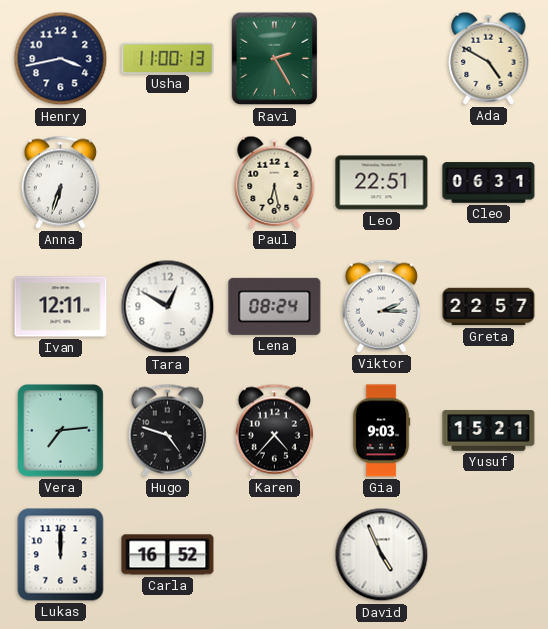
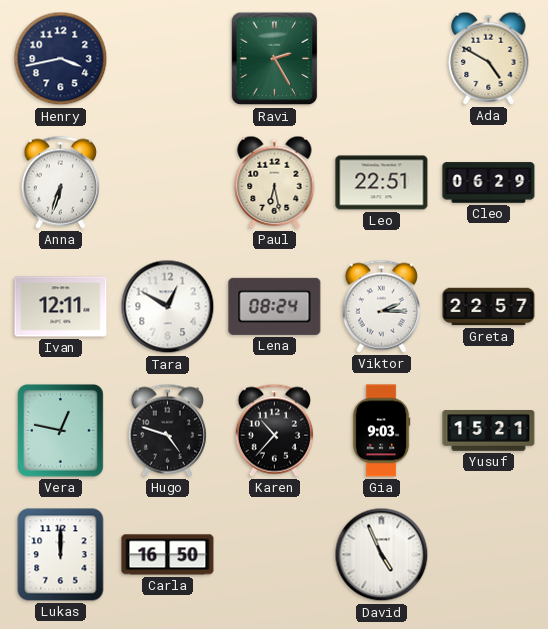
Usha: 11:00 -> none (168, 58)
Cleo: 06:31 -> 06:29 (489, 183)
Vera: 7:14 -> 12:47 (61, 431)
Karen: 4:37 -> 10:37 (274, 430)
Carla: 16:52 -> 16:50 (168, 555)
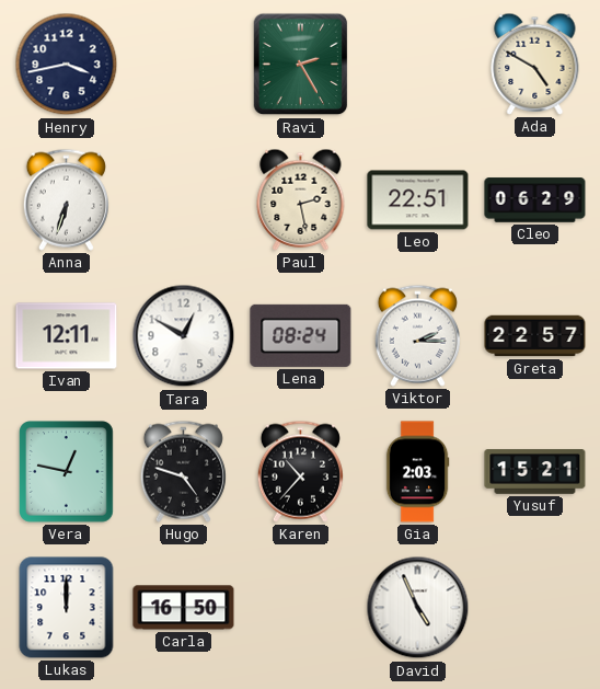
Paul: 6:28 -> 2:28 (301, 199)
Gia: 9:03 -> 2:03 (417, 472)
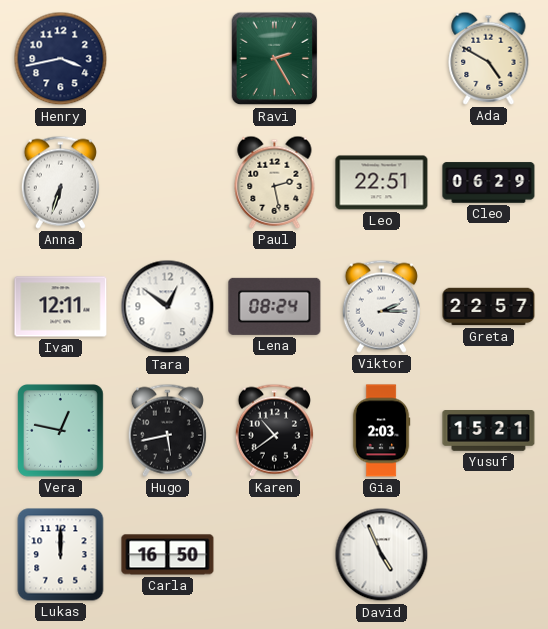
Tara: 12:50 -> 12:51 (168, 307)
Hugo: 4:48 -> 5:43 (167, 430)
Karen: 10:37 -> 10:39 (274, 430)
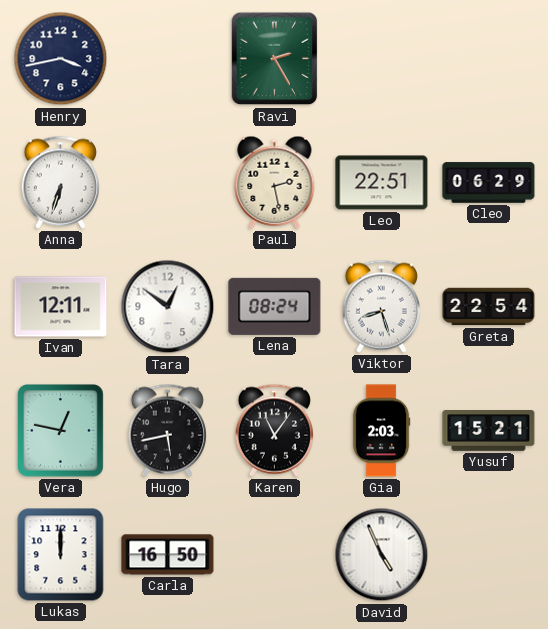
Ada: 4:50 -> none (489, 58)
Viktor: 2:15 -> 8:27 (381, 306)
Greta: 22:57 -> 22:54 (489, 307)
Karen: 10:39 -> 11:06 (274, 430)
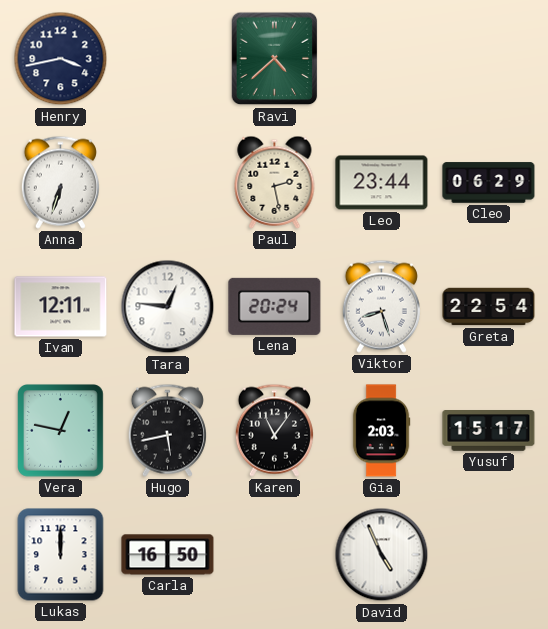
Ravi: 2:25 -> 4:38 (275, 59)
Leo: 22:51 -> 23:44 (382, 183)
Tara: 12:51 -> 12:46 (168, 307)
Lena: 08:24 -> 20:24 (275, 306)
Yusuf: 15:21 -> 15:17 (489, 431)
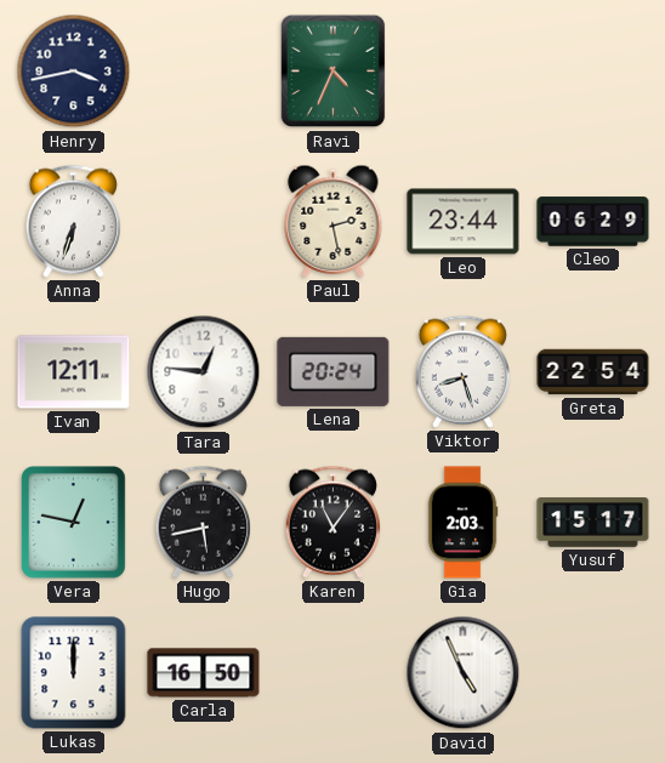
Ravi: 4:38 -> 4:34 (334, 72)
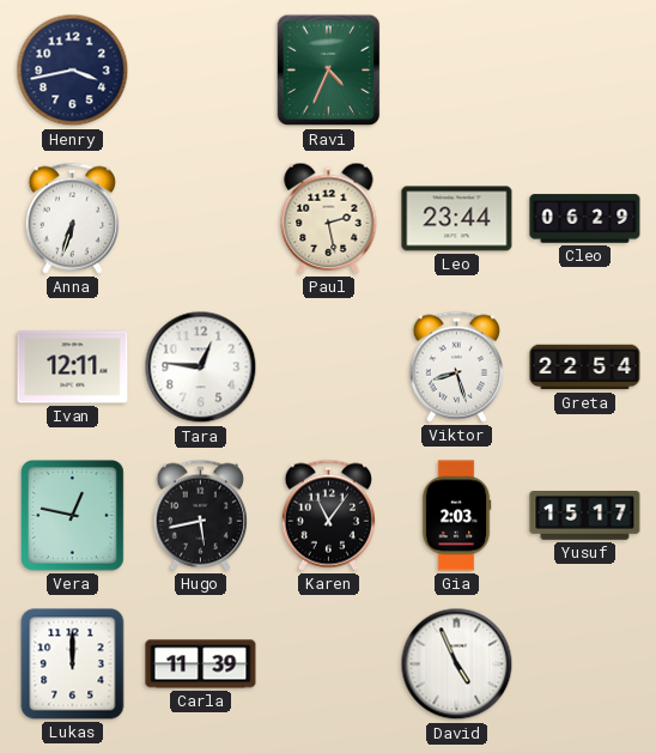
Lena: 20:24 -> none (334, 371)
Carla: 16:50 -> 11:39 (201, 664)
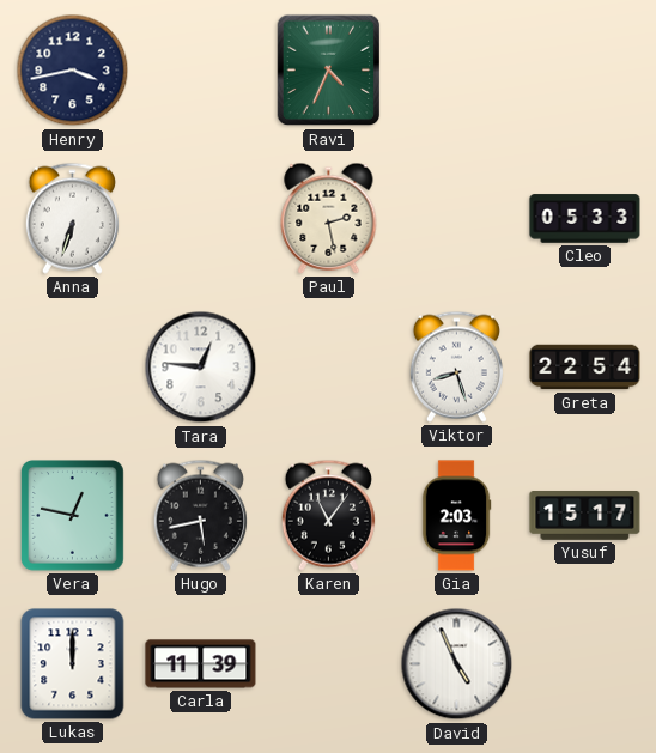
Leo: 23:44 -> none (457, 219)
Cleo: 06:29 -> 05:33 (585, 219)
Ivan: 12:11 -> none (73, 368)
